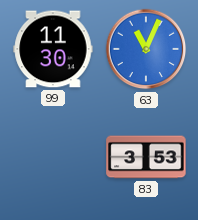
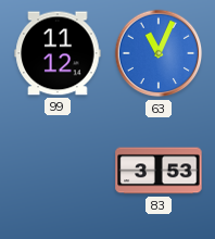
99: 11:30 -> 11:12 (58, 53)
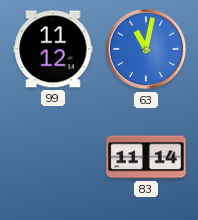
63: 11:04 -> 11:02 (146, 49)
83: 3:53 -> 11:14 (146, 157)
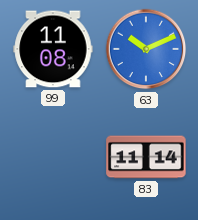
99: 11:12 -> 11:08 (53, 49)
63: 11:02 -> 10:11 (146, 49)
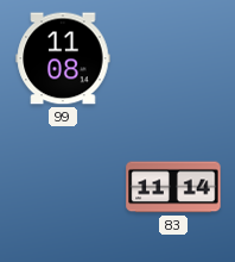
63: 10:11 -> none (146, 49)
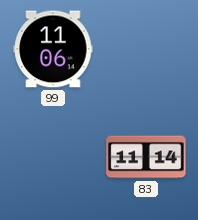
99: 11:08 -> 11:06 (53, 49)
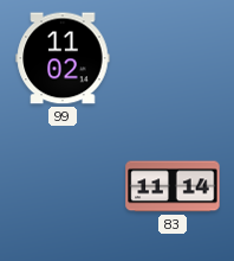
99: 11:06 -> 11:02 (63, 58)
